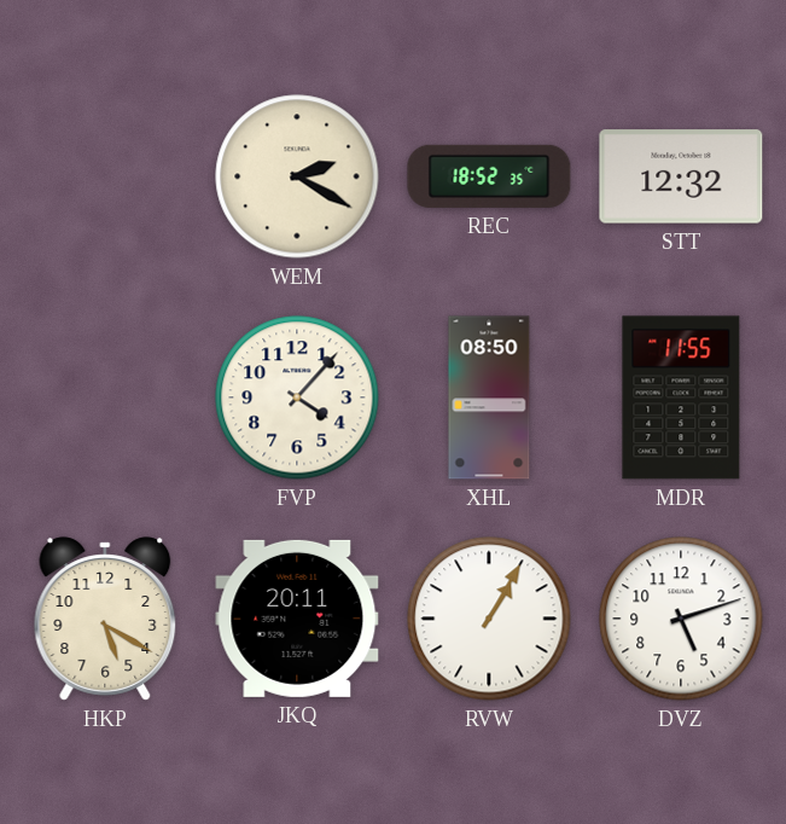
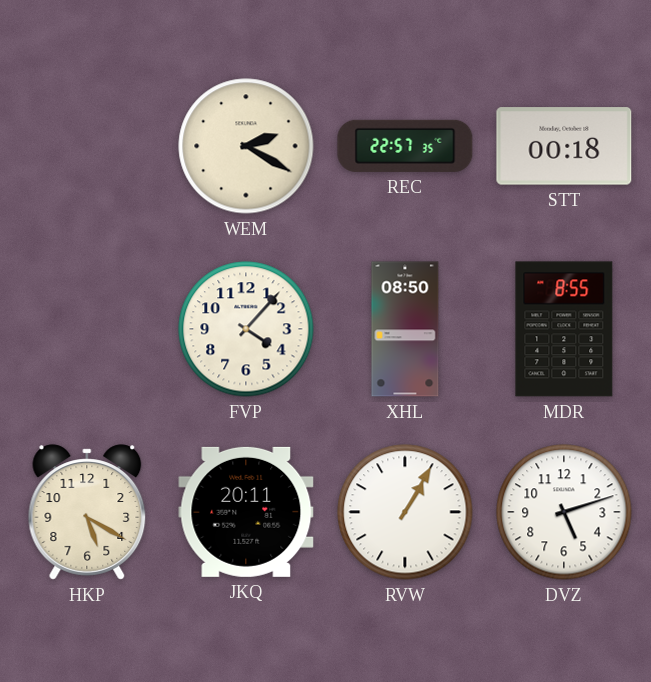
REC: 18:52 -> 22:57 (405, 146)
STT: 12:32 -> 00:18 (564, 146)
MDR: 11:55 -> 8:55 (564, 329)
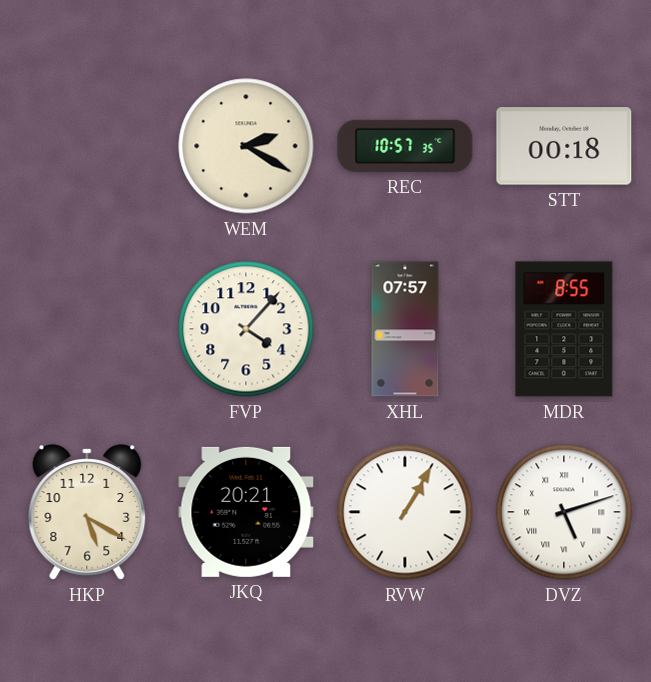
REC: 22:57 -> 10:57 (405, 146)
XHL: 08:50 -> 07:57 (405, 329)
JKQ: 20:11 -> 20:21 (246, 512)
DVZ numerals: Arabic -> Roman (564, 512)
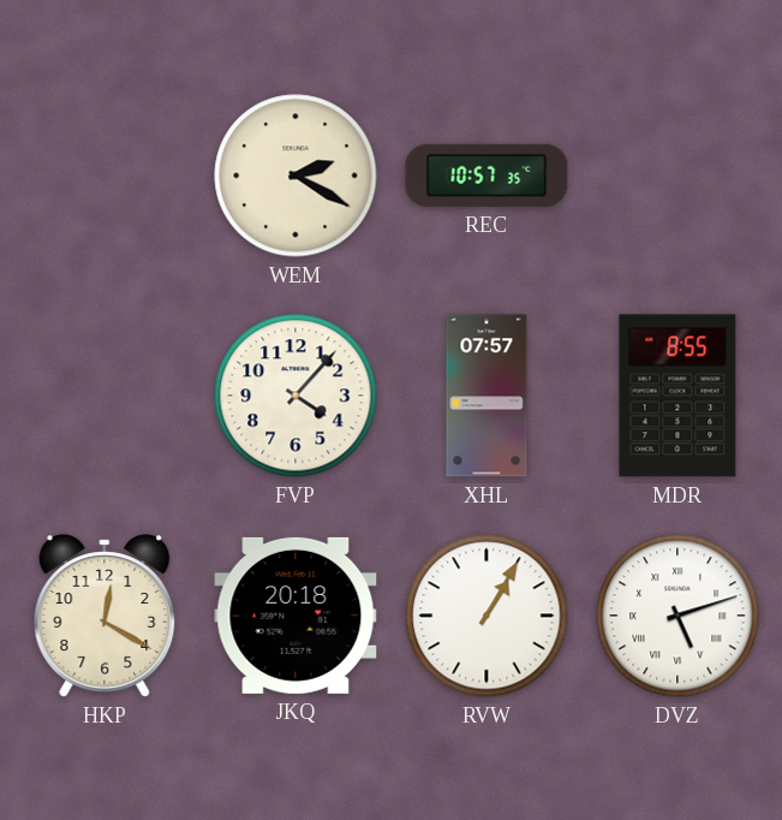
STT: 00:18 -> none (564, 146)
HKP: 5:20 -> 12:20 (105, 616)
JKQ: 20:21 -> 20:18 (296, 616)
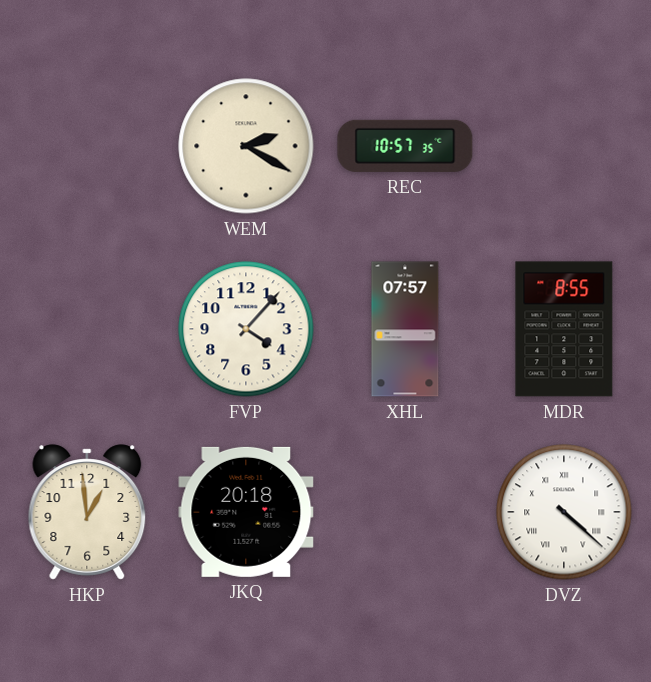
HKP: 12:20 -> 12:59 (87, 512)
RVW: 1:05 -> none (486, 616)
DVZ: 5:12 -> 4:22 (564, 512)
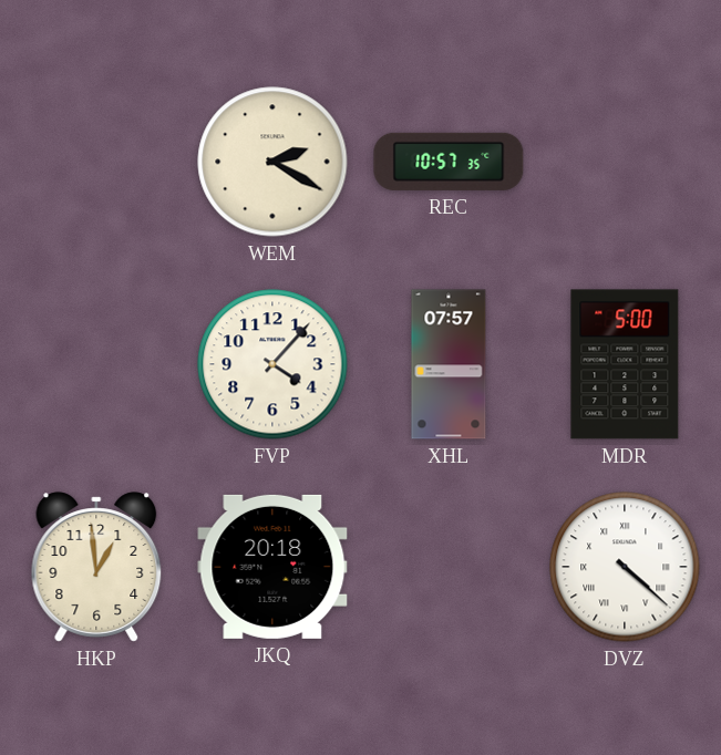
MDR: 8:55 -> 5:00 (625, 364)
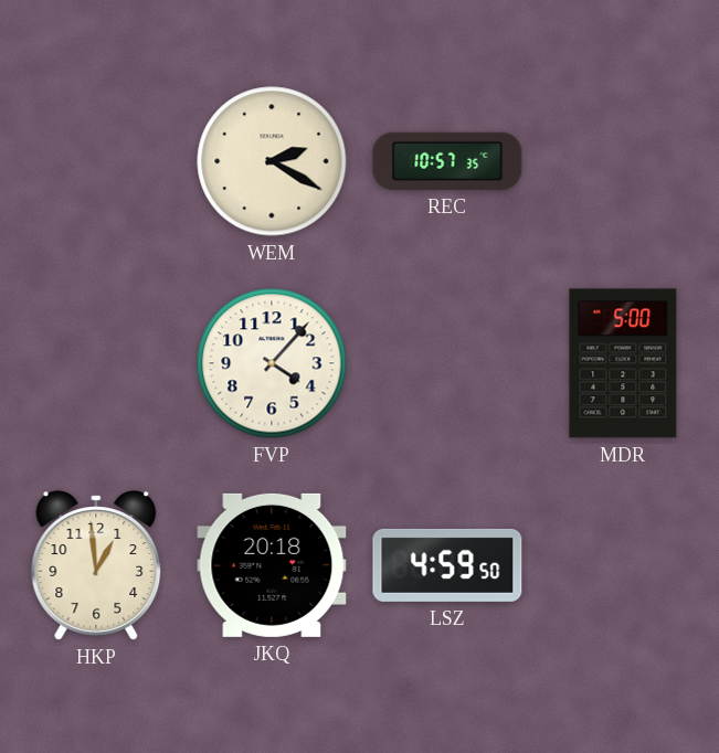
XHL: 07:57 -> none (449, 364)
LSZ: none -> 4:59 (447, 565)
DVZ: 4:22 -> none (625, 567)
